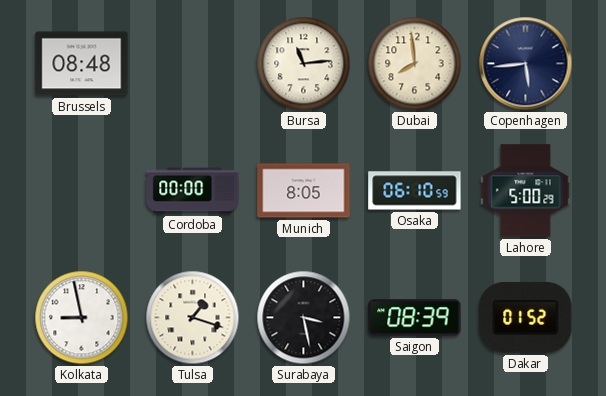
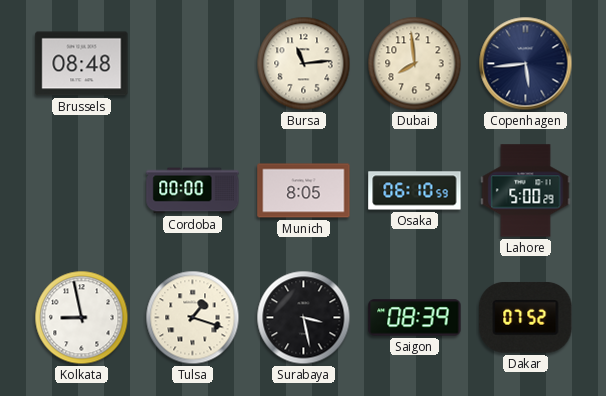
Dakar: 01:52 -> 07:52 (526, 318)
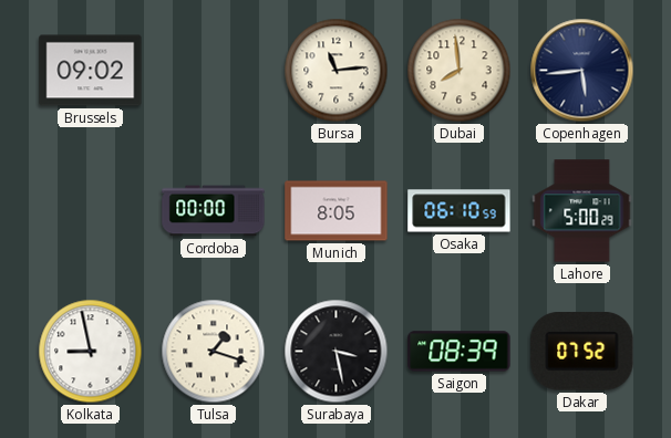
Brussels: 08:48 -> 09:02 (91, 71)
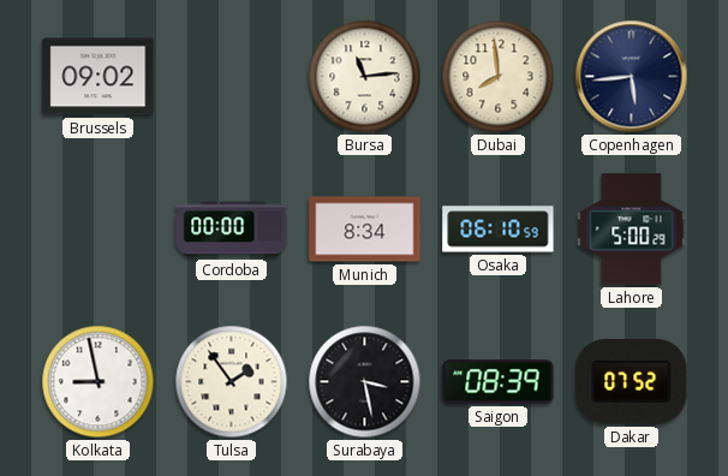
Munich: 8:05 -> 8:34 (365, 230)
Tulsa: 1:18 -> 1:54 (232, 382)
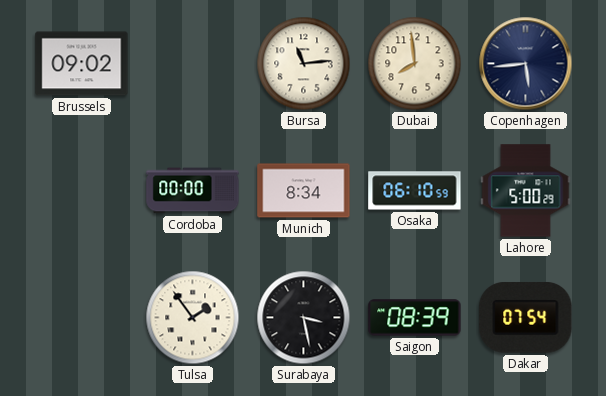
Kolkata: 8:58 -> none (99, 382)
Dakar: 07:52 -> 07:54 (526, 318)
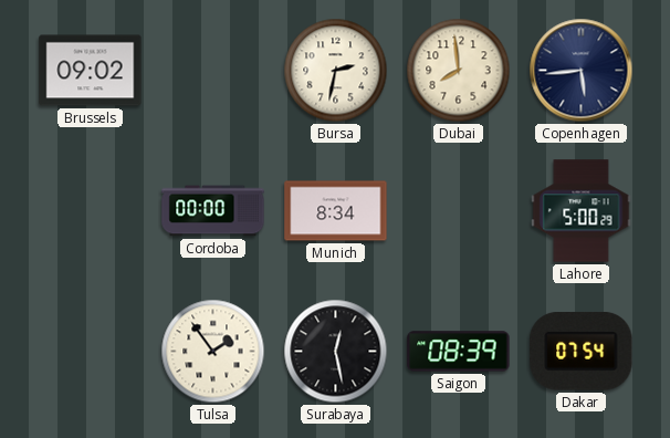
Bursa: 11:14 -> 2:32 (336, 71)
Osaka: 06:10 -> none (415, 191)
Surabaya: 3:28 -> 12:28 (336, 352)
